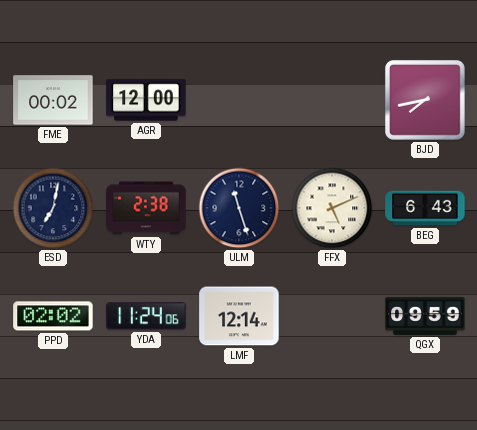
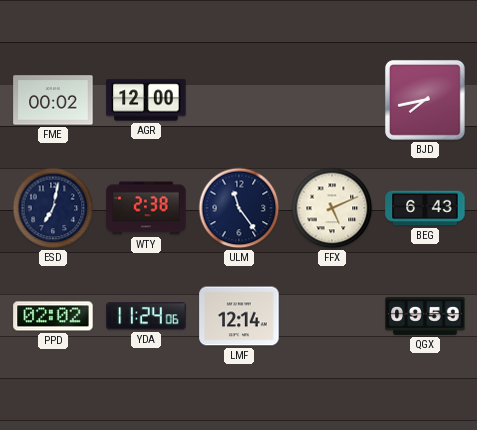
ULM: 11:27 -> 11:24 (239, 208)
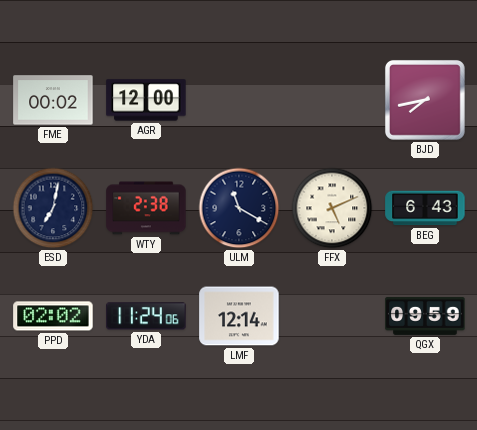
ULM: 11:24 -> 11:20 (239, 208)
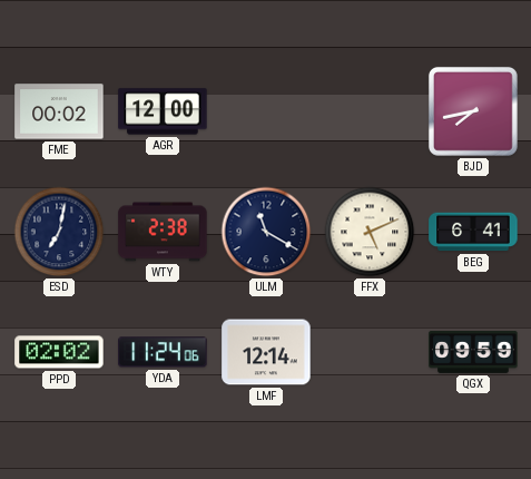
BEG: 6:43 -> 6:41 (473, 232)
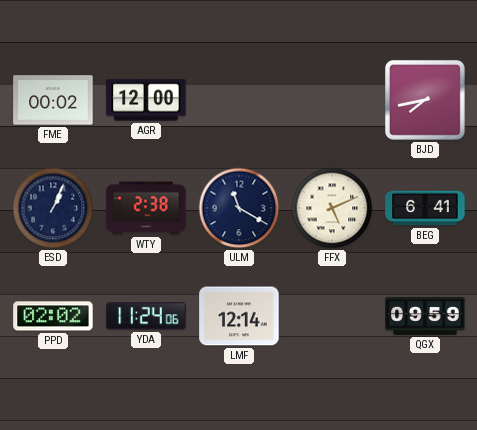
ESD: 7:02 -> 1:04 (53, 208)
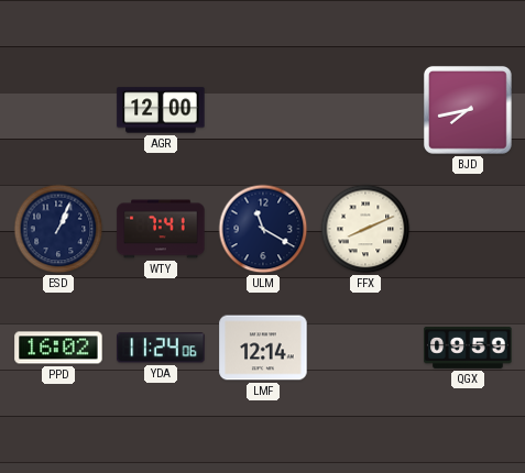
FME: 00:02 -> none (53, 100)
WTY: 2:38 -> 7:41 (161, 229)
FFX: 5:11 -> 8:11 (365, 229)
BEG: 6:41 -> none (425, 208)
PPD: 02:02 -> 16:02 (58, 348)
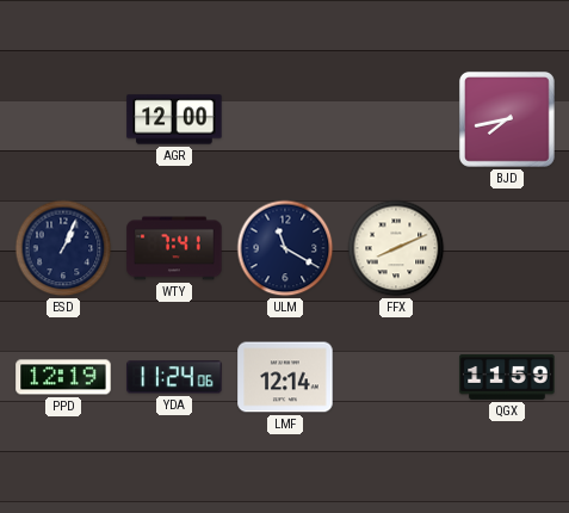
PPD: 16:02 -> 12:19 (63, 377)
QGX: 09:59 -> 11:59 (507, 377)
